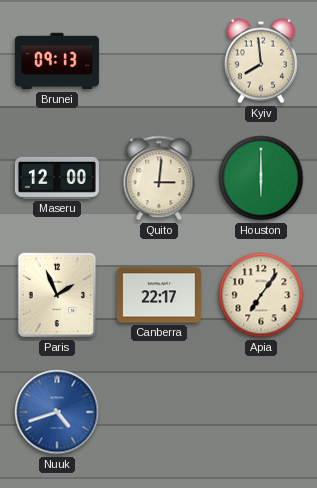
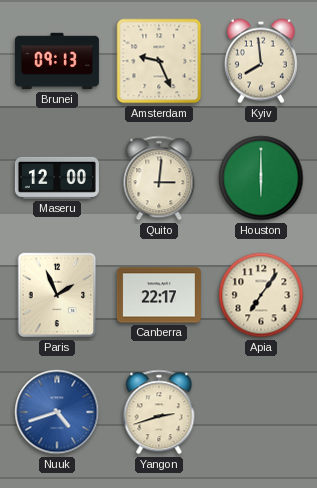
Amsterdam: none -> 9:26 (159, 61)
Yangon: none -> 2:42 (159, 412)
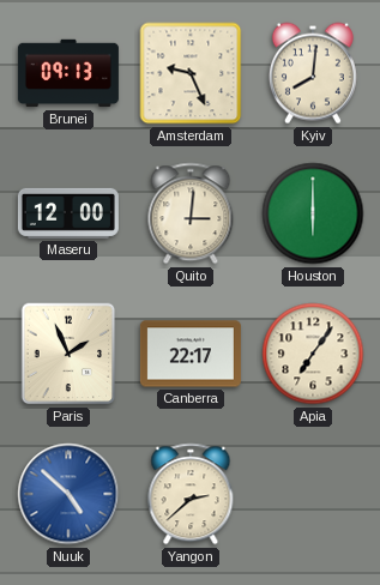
Kyiv: 7:59 -> 8:01 (313, 73)
Nuuk: 4:42 -> 4:52 (68, 494)
Yangon: 2:42 -> 2:38 (191, 494)
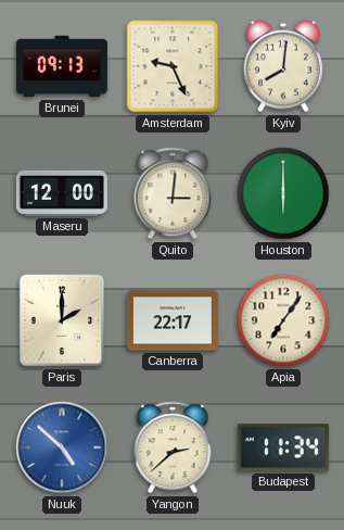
Paris: 1:56 -> 2:00 (62, 320)
Budapest: none -> 11:34 (283, 447)
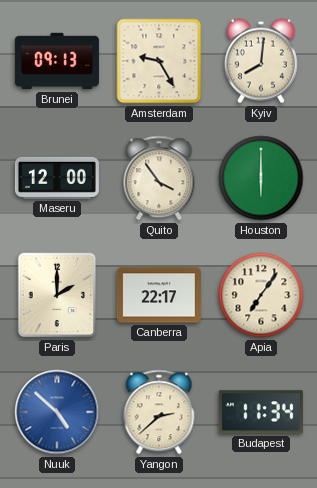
Amsterdam: 9:26 -> 9:25 (159, 61)
Quito: 3:01 -> 3:54 (159, 178)
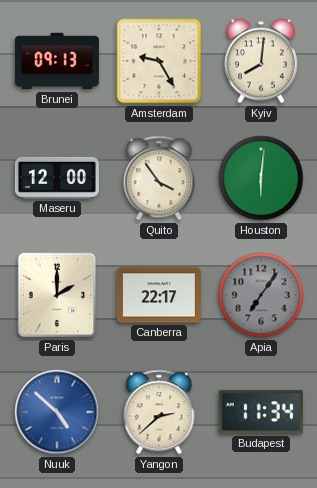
Houston: 6:00 -> 6:01 (261, 178)
Apia dial: cream -> grey (261, 295)
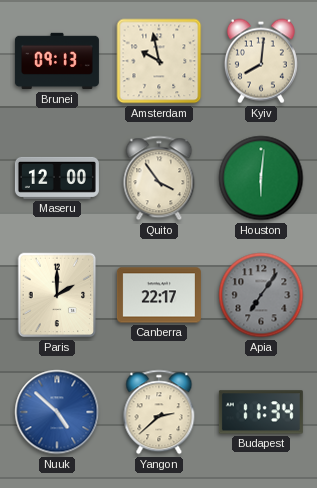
Amsterdam: 9:25 -> 9:58 (159, 61)
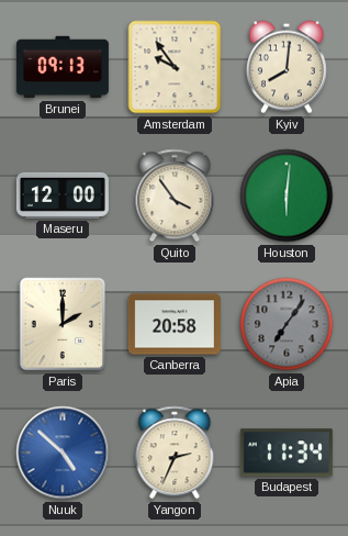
Amsterdam: 9:58 -> 9:54 (175, 67)
Canberra: 22:17 -> 20:58 (175, 324)
Yangon: 2:38 -> 2:34 (175, 453)
